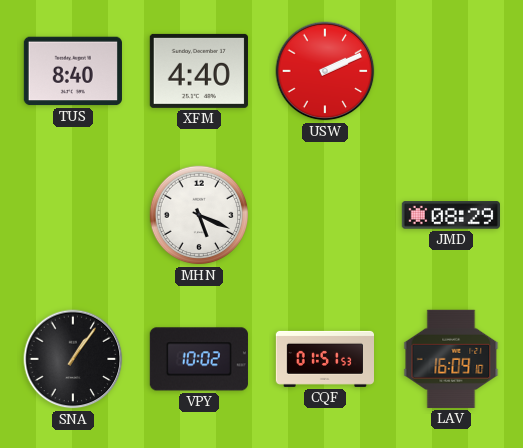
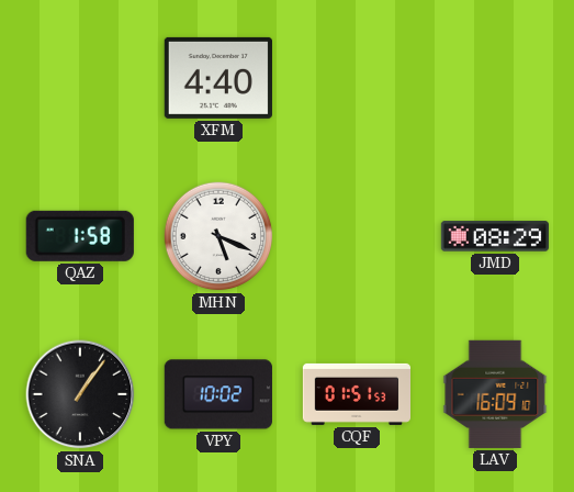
TUS: 8:40 -> none (73, 71)
USW: 2:11 -> none (325, 71)
QAZ: none -> 1:58 (80, 236)
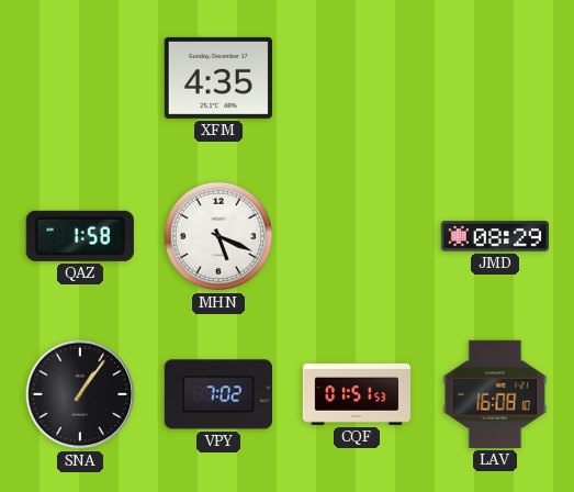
XFM: 4:40 -> 4:35 (218, 78)
VPY: 10:02 -> 7:02 (218, 394)
LAV: 16:09 -> 16:08 (495, 394)
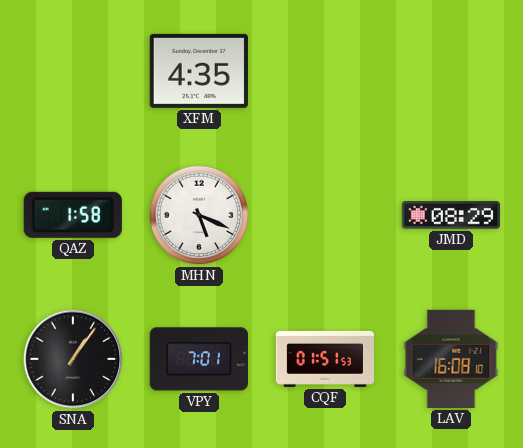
VPY: 7:02 -> 7:01 (199, 359)
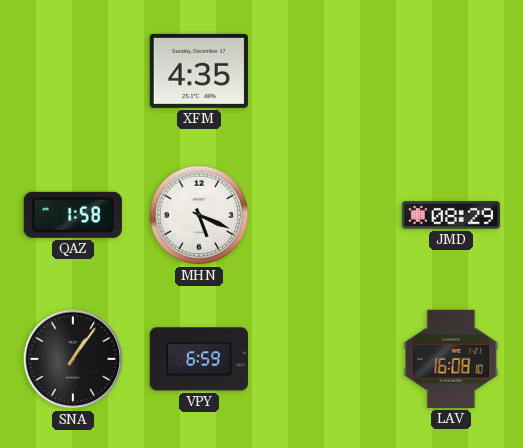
VPY: 7:01 -> 6:59 (199, 359)
CQF: 01:51 -> none (324, 359)
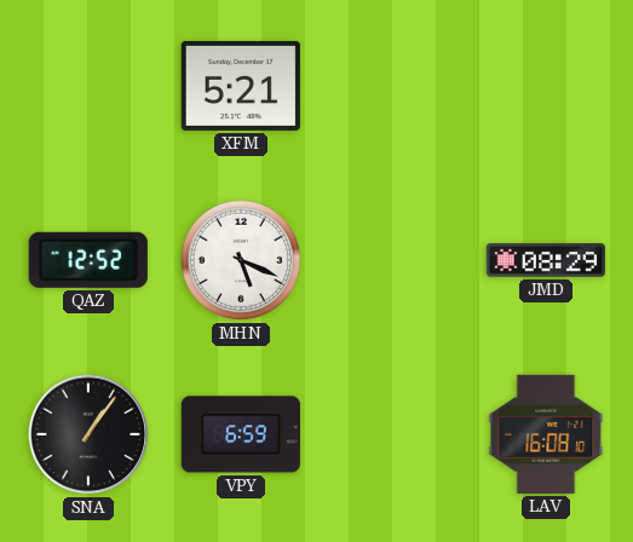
XFM: 4:35 -> 5:21 (241, 86)
QAZ: 1:58 -> 12:52 (88, 260)
